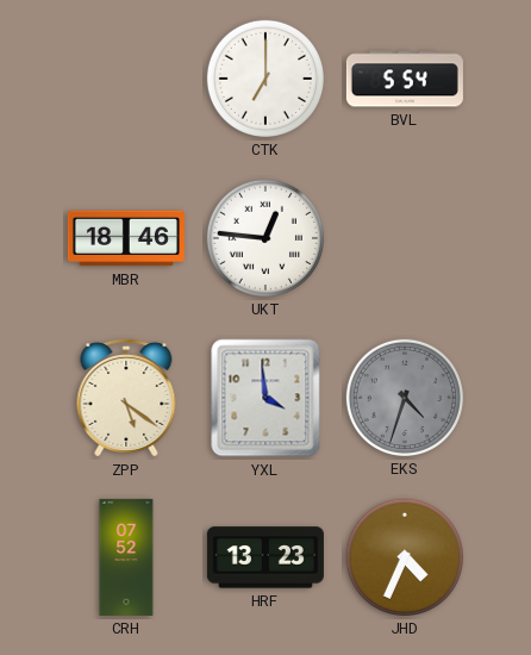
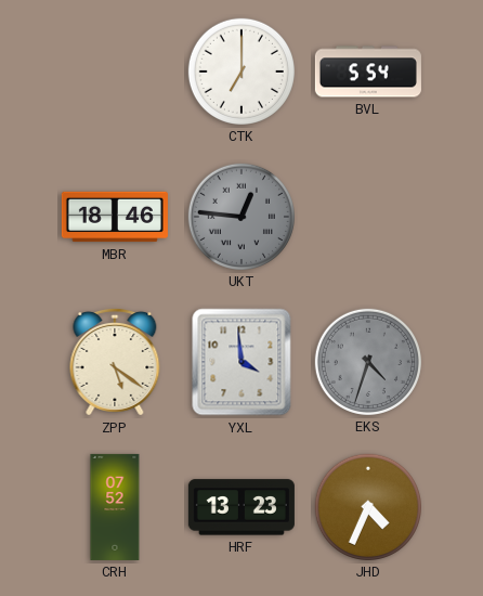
UKT dial: white -> grey (241, 217)
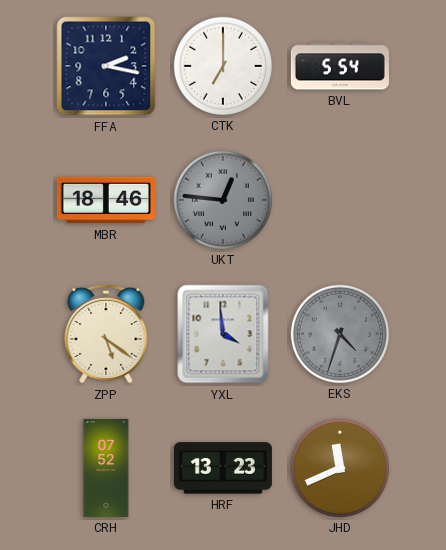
FFA: none -> 2:17 (106, 66)
JHD: 4:34 -> 11:41 (340, 468)
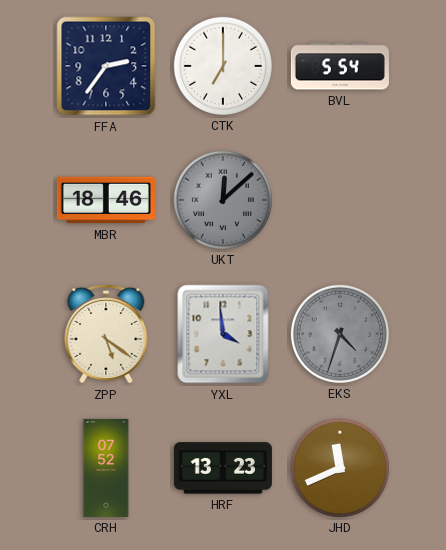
FFA: 2:17 -> 2:36 (106, 66)
UKT: 12:46 -> 12:08 (223, 200)
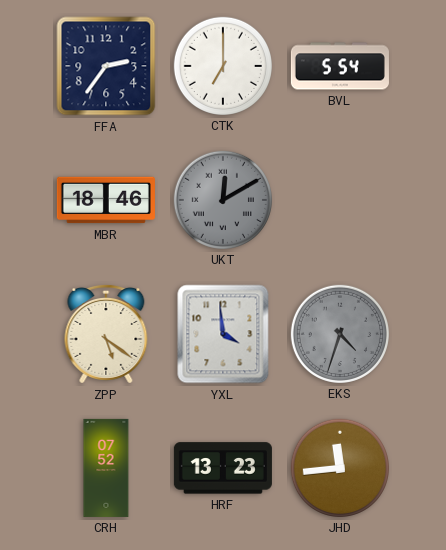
UKT: 12:08 -> 12:10 (223, 200)
JHD: 11:41 -> 11:44 (340, 468)
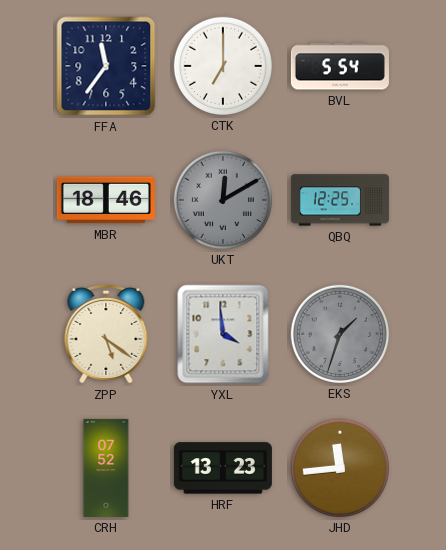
FFA: 2:36 -> 11:36 (106, 66)
QBQ: none -> 12:25 (340, 200)
EKS: 4:33 -> 1:33 (340, 334)
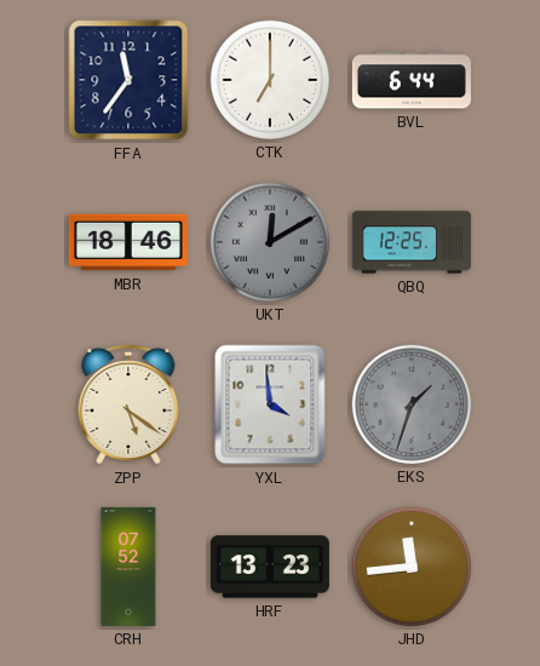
BVL: 5:54 -> 6:44 (412, 80)
